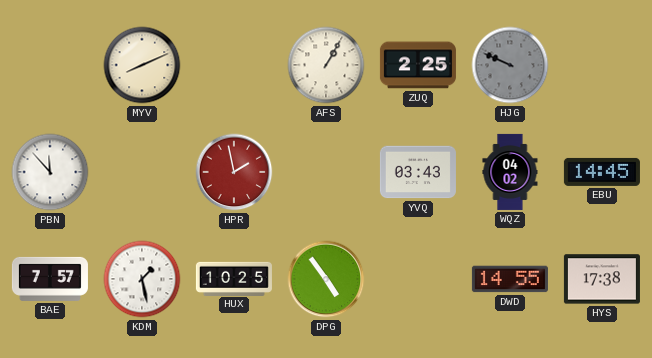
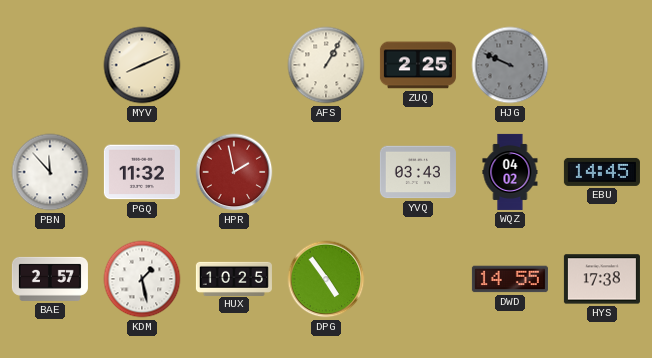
PGQ: none -> 11:32 (142, 172)
BAE: 7:57 -> 2:57 (50, 279)
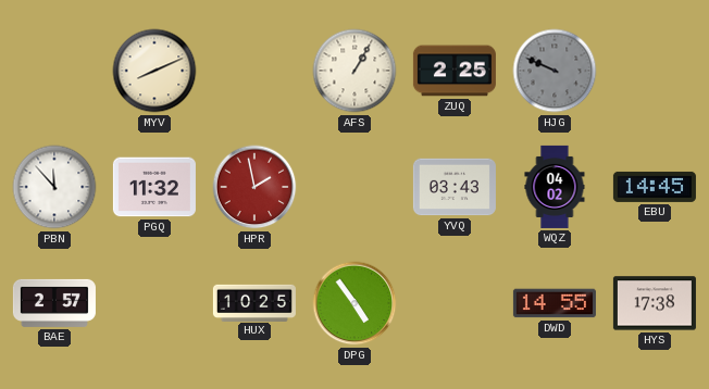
KDM: 1:28 -> none (142, 279)
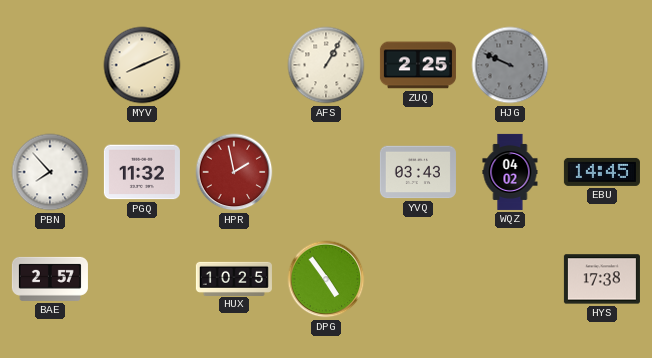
PBN: 11:53 -> 7:53 (50, 172)
DWD: 14:55 -> none (555, 303)
